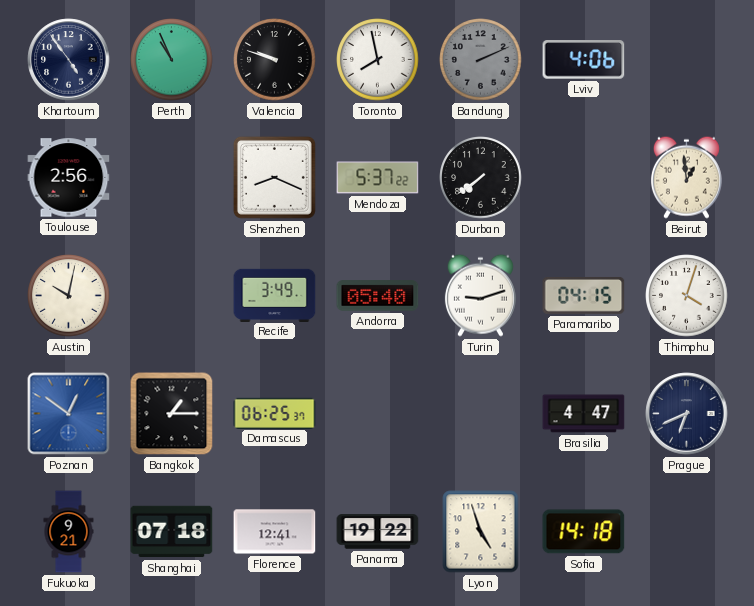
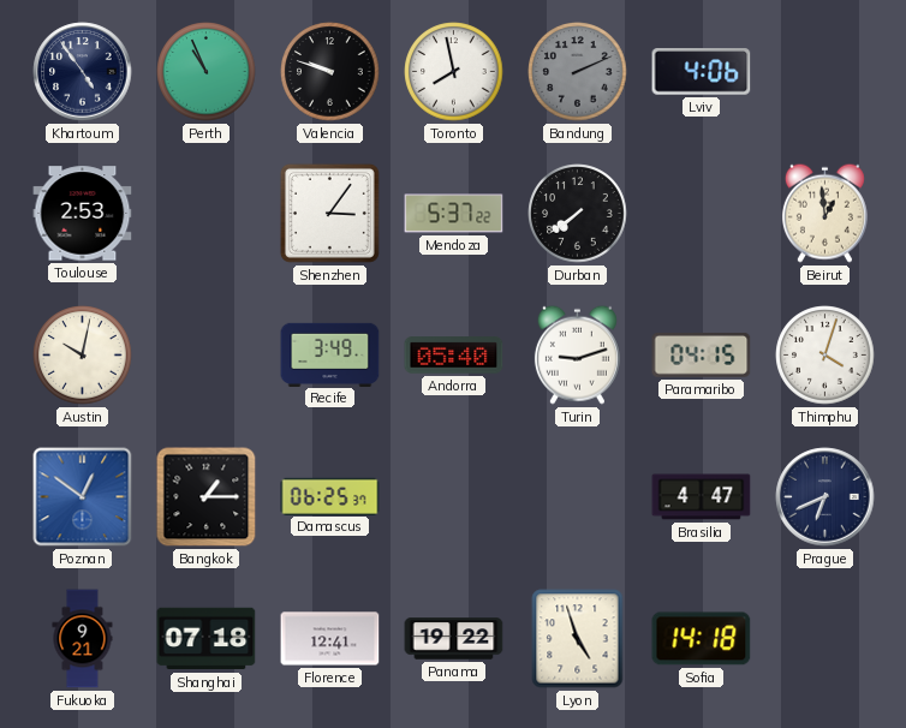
Toulouse: 2:56 -> 2:53 (83, 214)
Shenzhen: 8:19 -> 3:06 (329, 213)
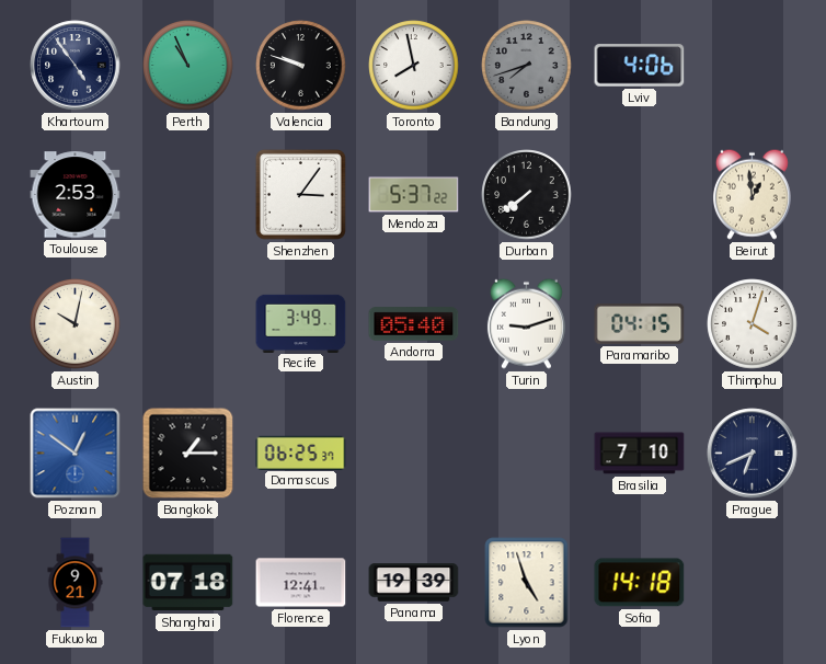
Bandung: 2:11 -> 7:42 (527, 66)
Brasilia: 4:47 -> 7:10 (640, 454)
Panama: 19:22 -> 19:39 (414, 583)
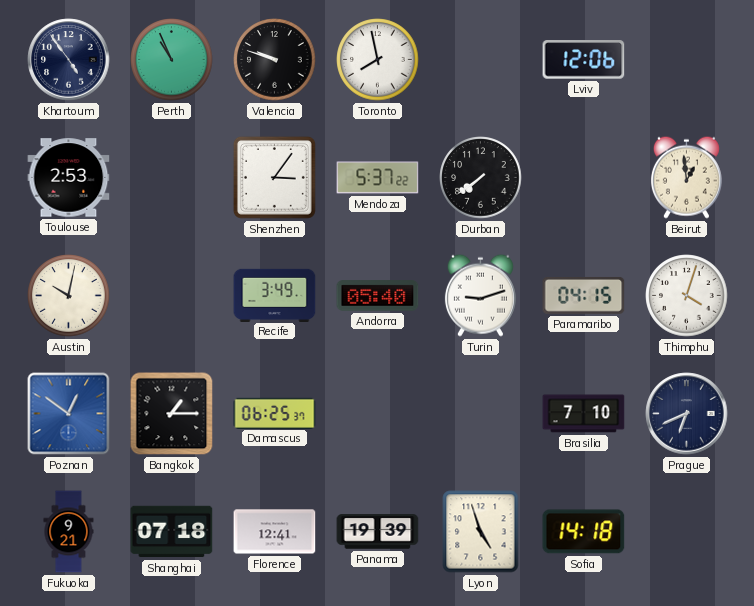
Bandung: 7:42 -> none (527, 66)
Lviv: 4:06 -> 12:06 (584, 60)
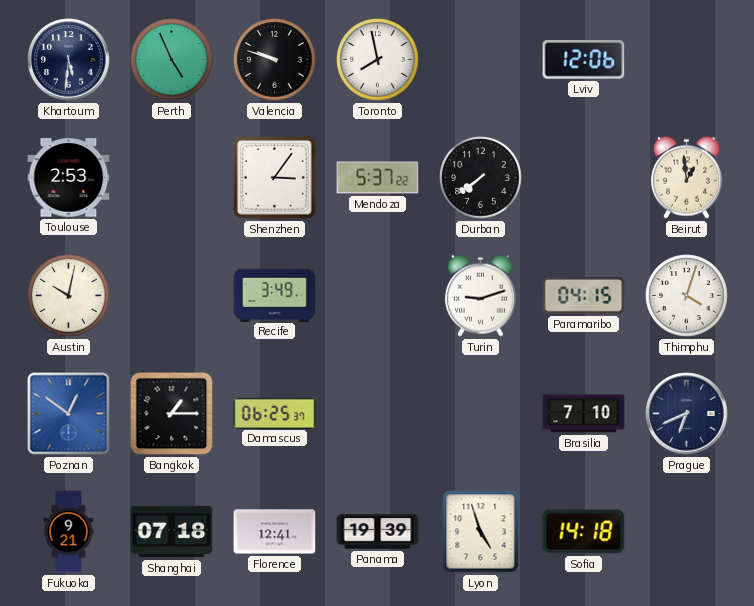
Khartoum: 4:54 -> 5:31 (69, 60)
Perth: 10:56 -> 4:56 (172, 60)
Andorra: 05:40 -> none (378, 296)
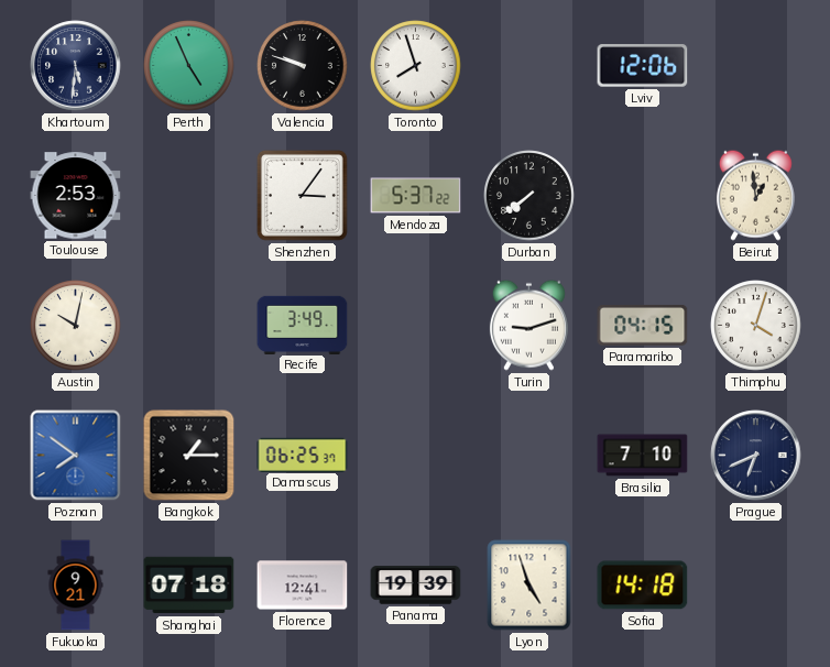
Toronto: 7:58 -> 7:57 (416, 66)
Poznan: 12:51 -> 7:51 (76, 456)
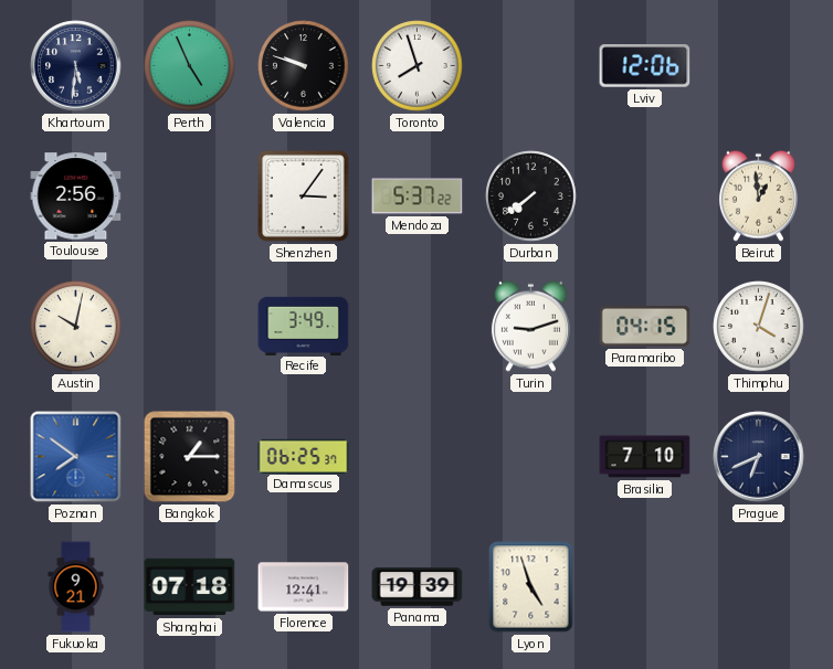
Toulouse: 2:53 -> 2:56 (76, 197)
Sofia: 14:18 -> none (643, 586)
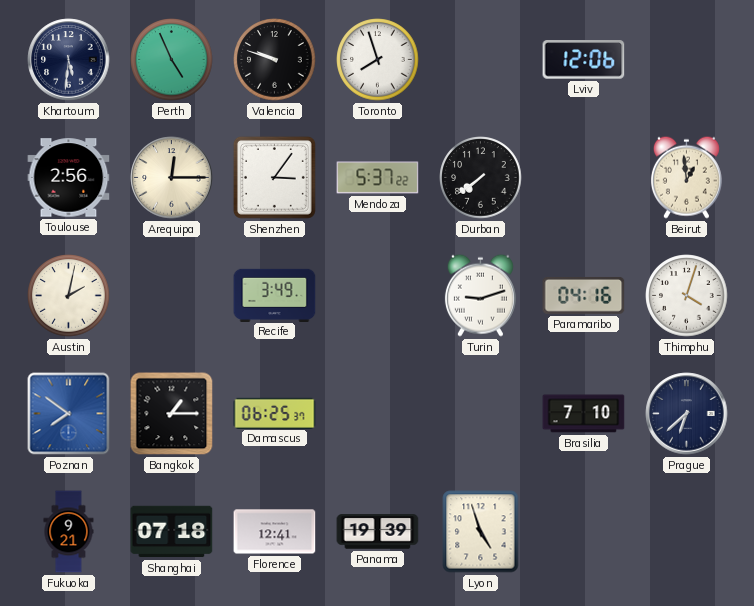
Arequipa: none -> 12:15 (172, 178)
Austin: 10:02 -> 2:02 (69, 296)
Paramaribo: 04:15 -> 04:16 (584, 295)
Prague: 6:41 -> 6:38 (687, 414)
